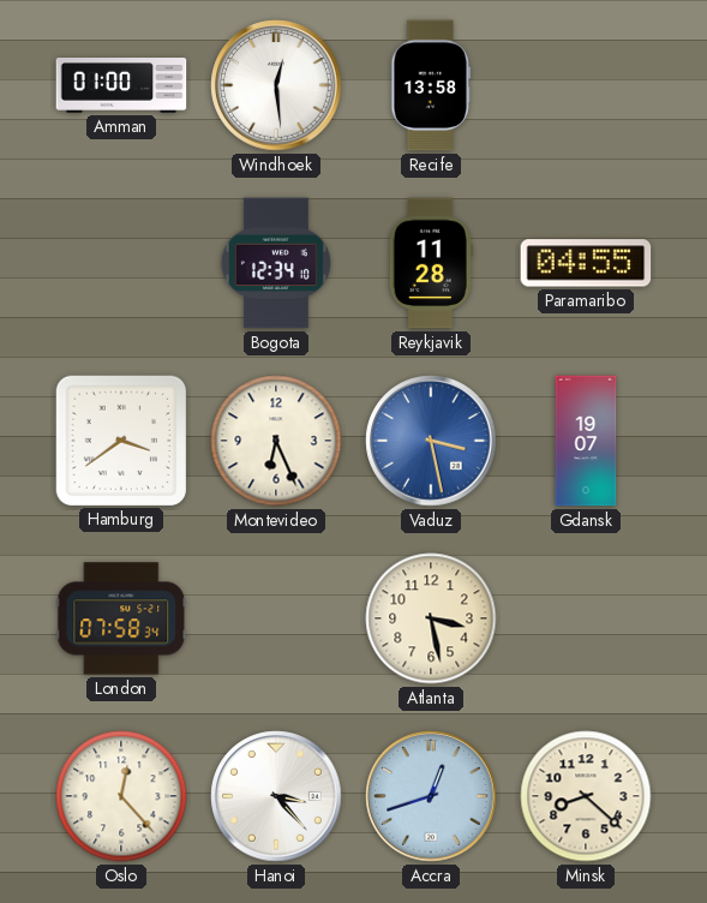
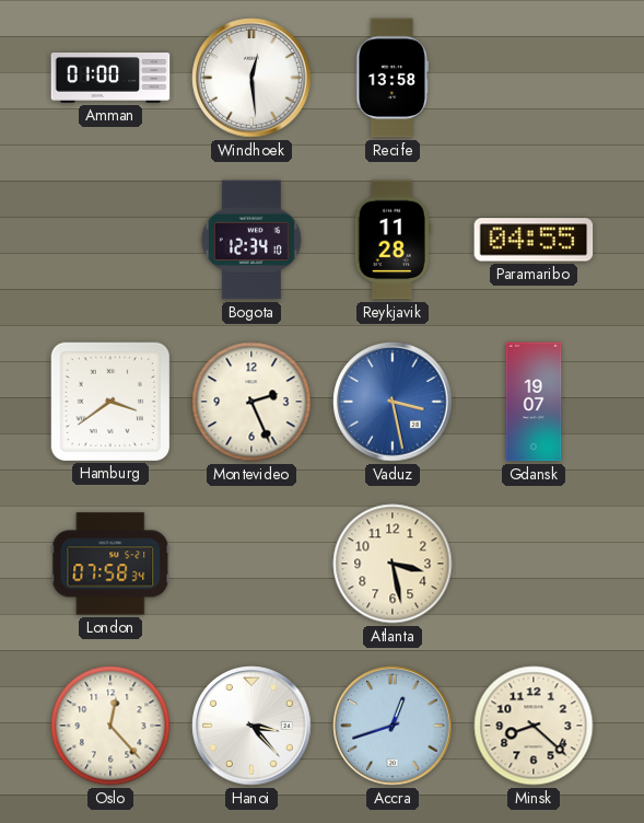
Montevideo: 6:26 -> 2:26 (251, 402)
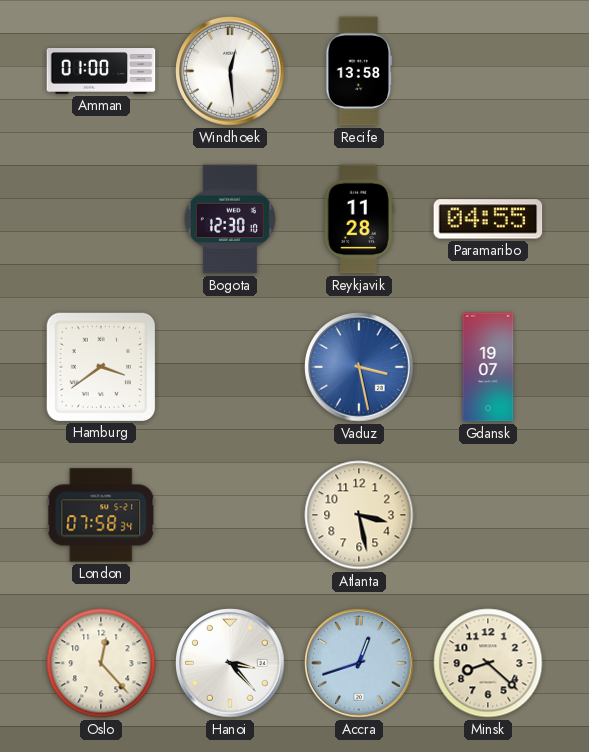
Bogota: 12:34 -> 12:30 (230, 219)
Montevideo: 2:26 -> none (251, 402)
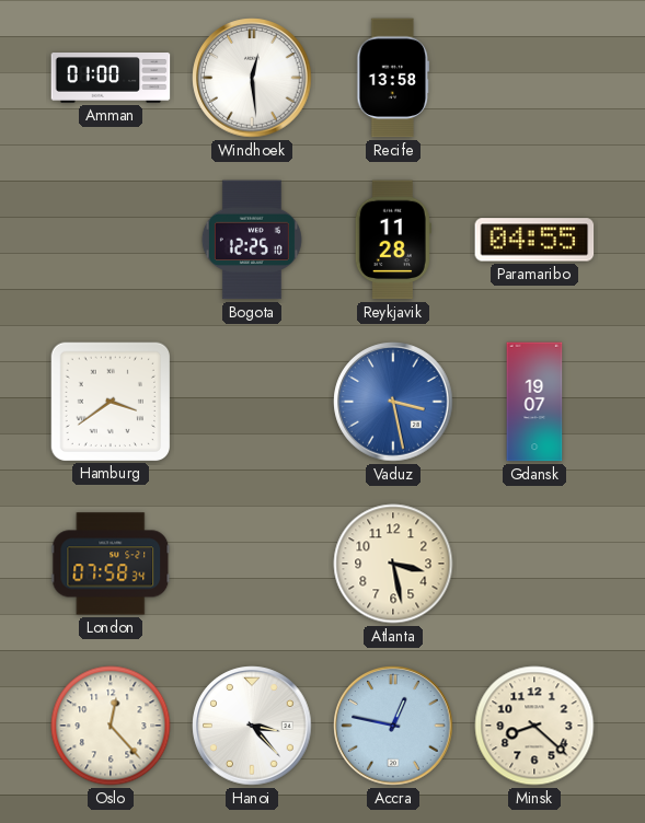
Bogota: 12:30 -> 12:25 (252, 240)
Accra: 12:42 -> 12:47 (393, 726)
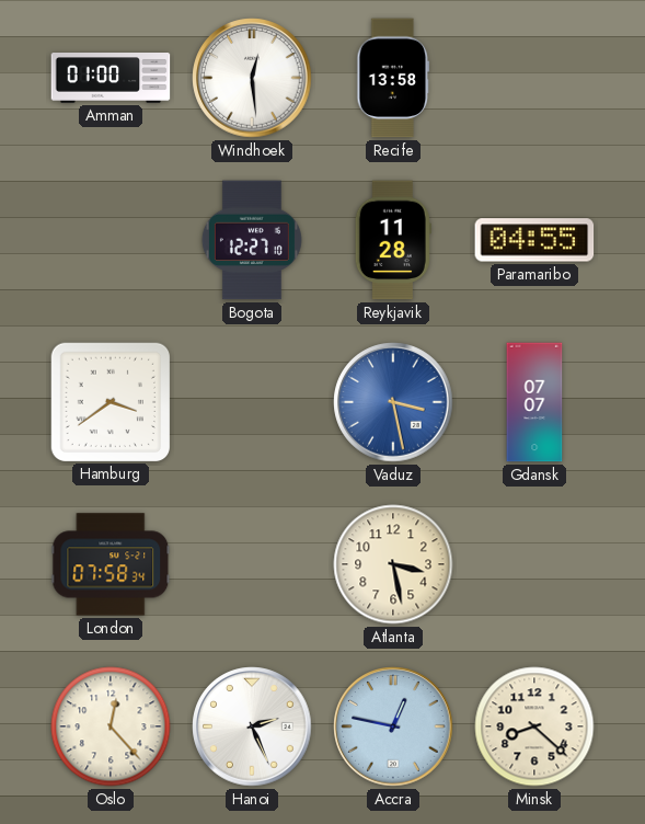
Bogota: 12:25 -> 12:27 (252, 240)
Gdansk: 19:07 -> 07:07 (534, 402)
Hanoi: 3:23 -> 2:26 (252, 726)
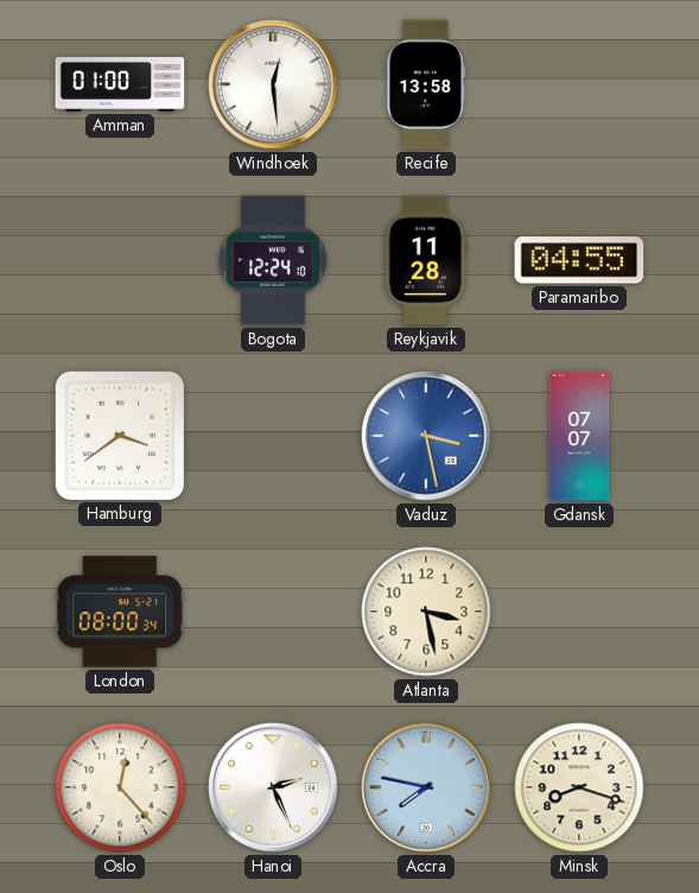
Bogota: 12:27 -> 12:24 (273, 260)
London: 07:58 -> 08:00 (120, 612)
Accra: 12:47 -> 7:47 (426, 787)
Minsk: 8:22 -> 8:18 (579, 787)
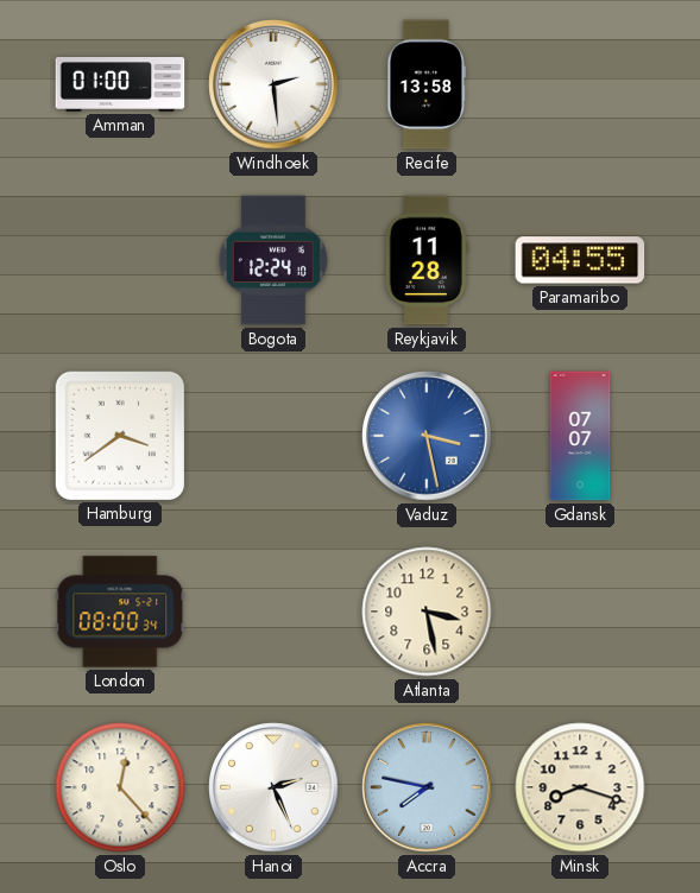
Windhoek: 12:29 -> 2:29 (273, 84)
